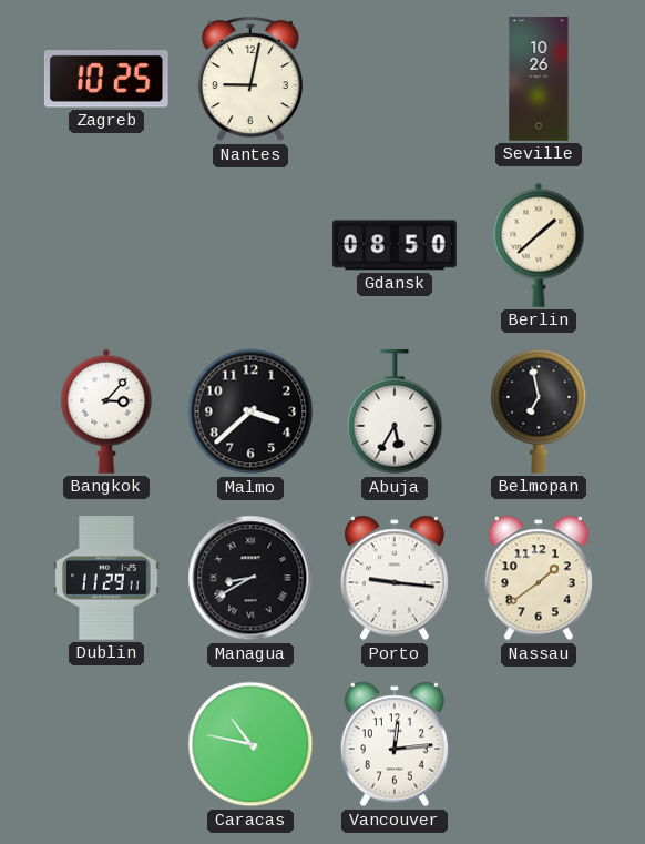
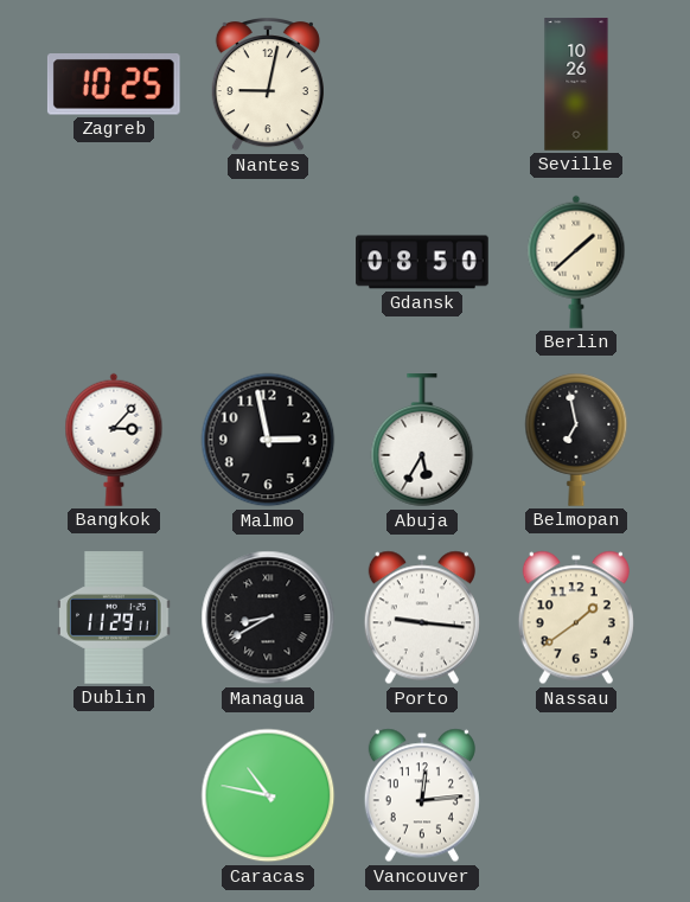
Malmo: 3:38 -> 2:58 (268, 440)
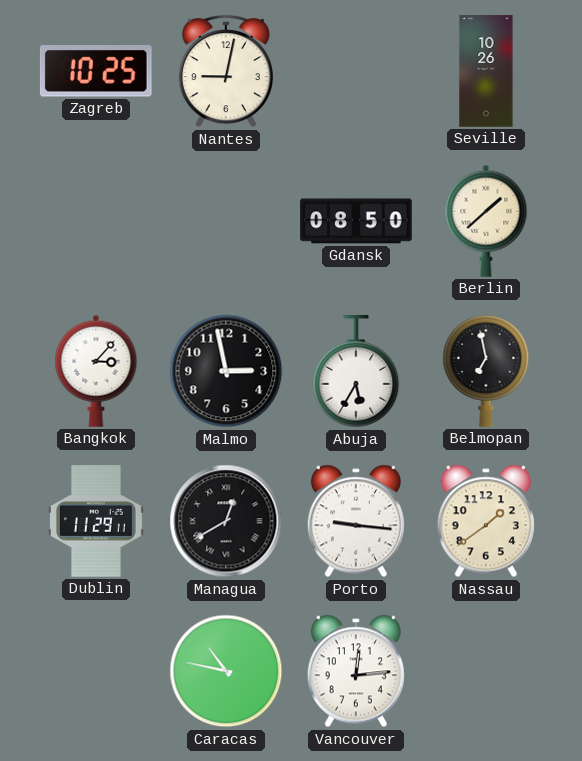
Managua: 8:40 -> 12:40 (226, 521)
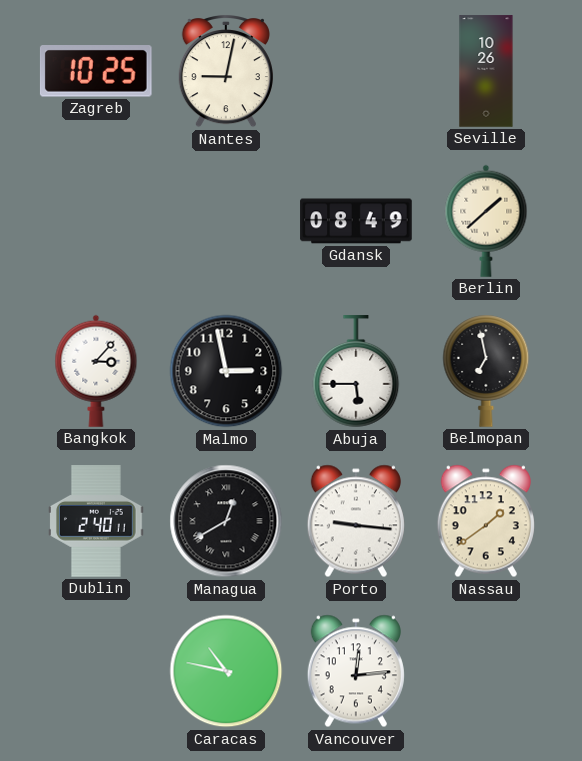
Gdansk: 08:50 -> 08:49 (356, 221)
Abuja: 5:35 -> 5:45 (356, 372)
Dublin: 11:29 -> 2:40 (96, 521)
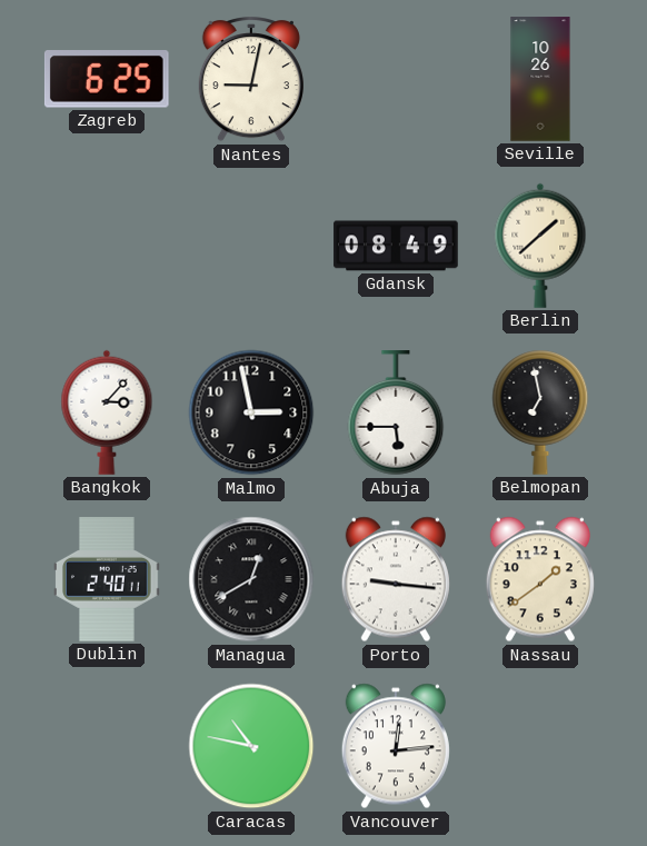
Zagreb: 10:25 -> 6:25 (107, 80)
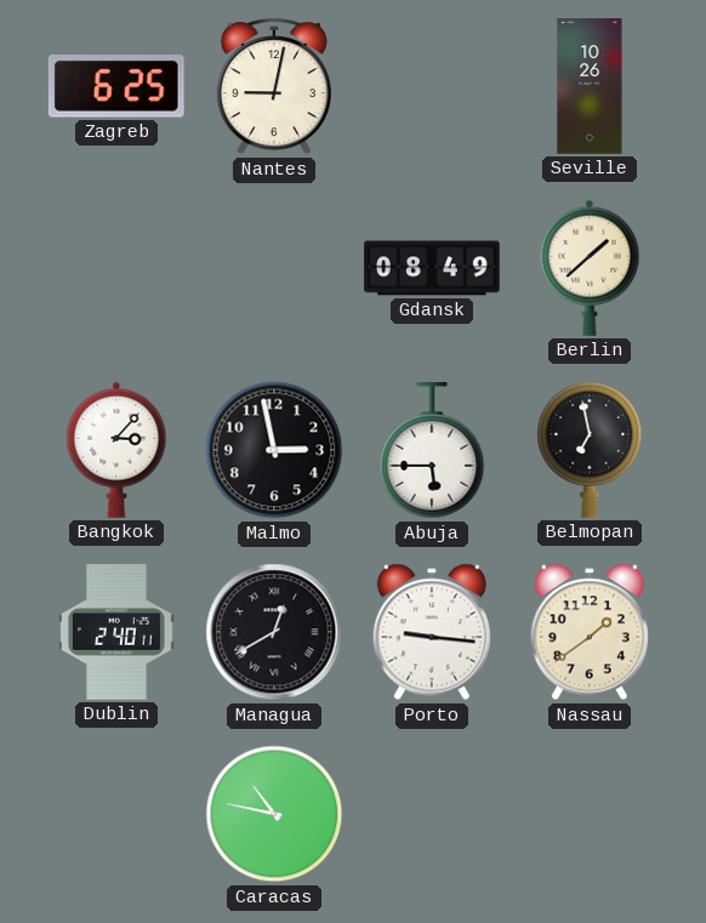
Vancouver: 12:14 -> none (396, 746)
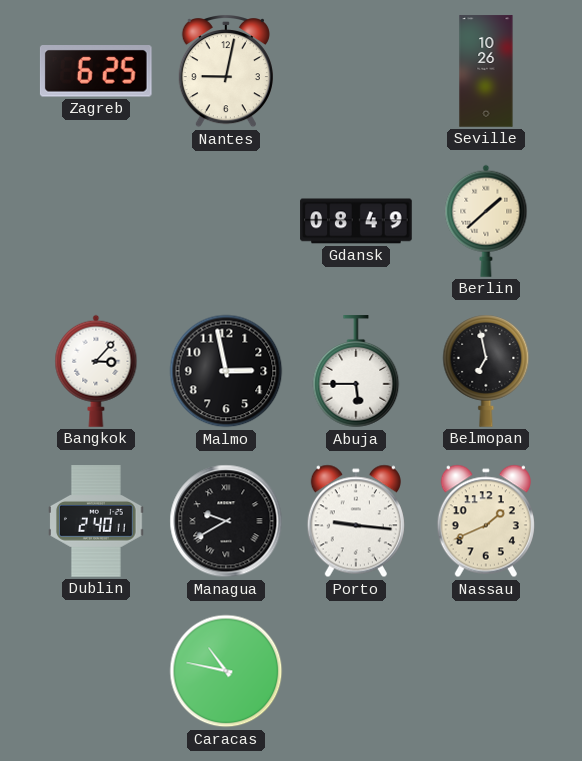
Managua: 12:40 -> 9:40 (226, 521)
Nassau: 1:39 -> 1:41 (486, 521)
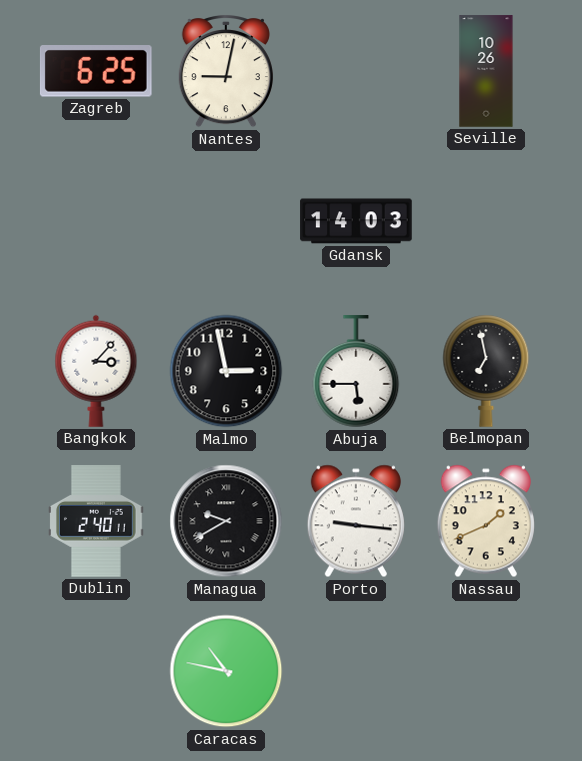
Gdansk: 08:49 -> 14:03 (356, 221)
Berlin: 1:38 -> none (486, 221)
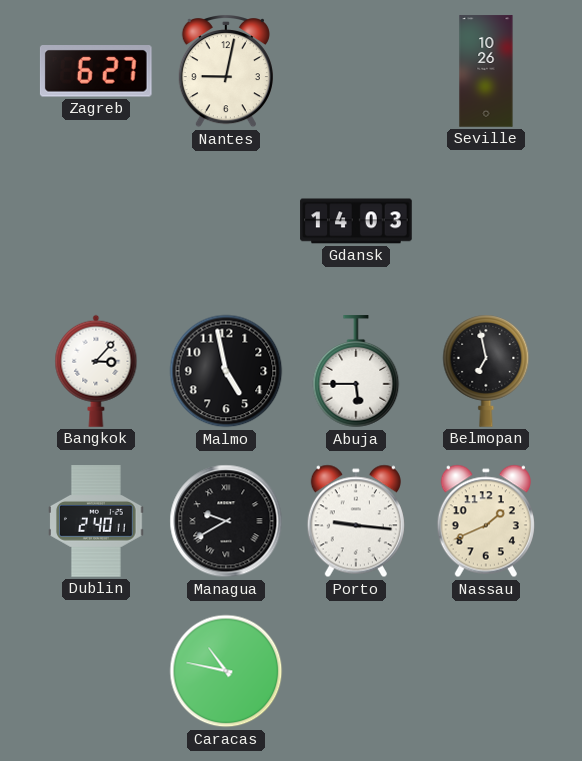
Zagreb: 6:25 -> 6:27 (96, 72)
Malmo: 2:58 -> 4:58 (226, 371)
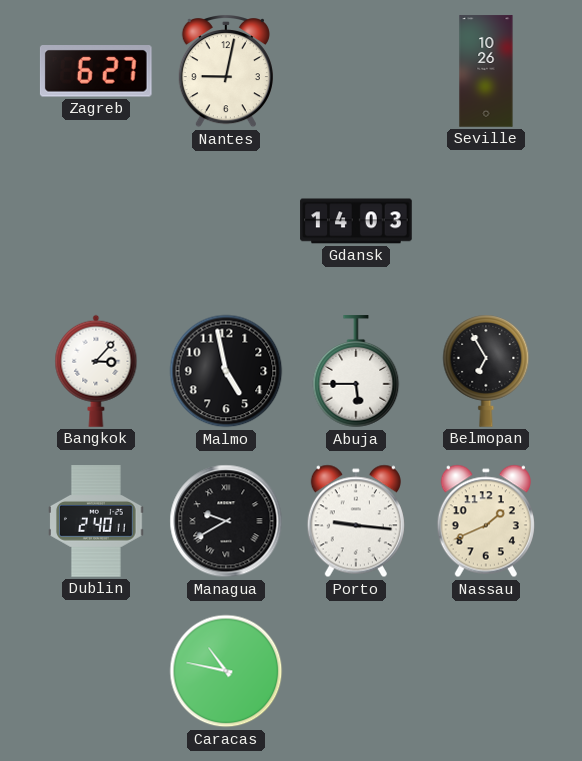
Belmopan: 6:58 -> 6:55 (486, 371)
